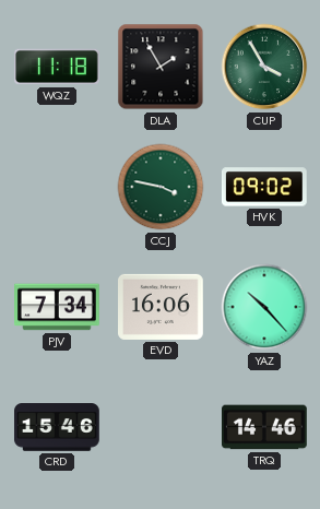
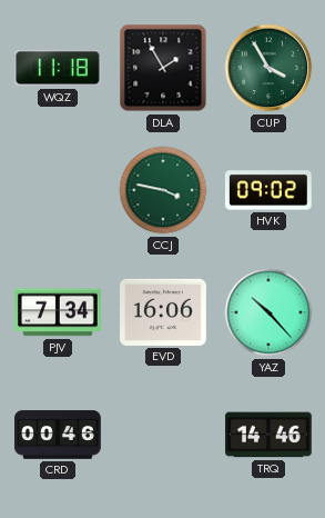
CRD: 15:46 -> 00:46 (58, 435)
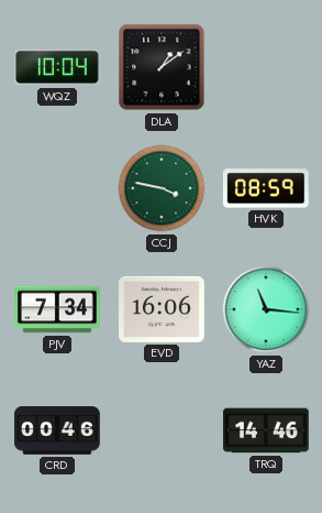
WQZ: 11:18 -> 10:04 (58, 67)
DLA: 1:55 -> 1:09 (162, 67)
CUP: 3:55 -> none (268, 68)
HVK: 09:02 -> 08:59 (266, 188)
YAZ: 10:23 -> 11:16 (266, 309)
